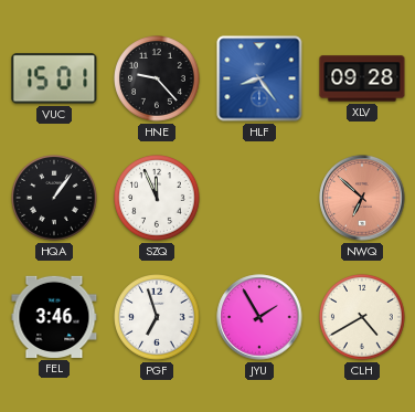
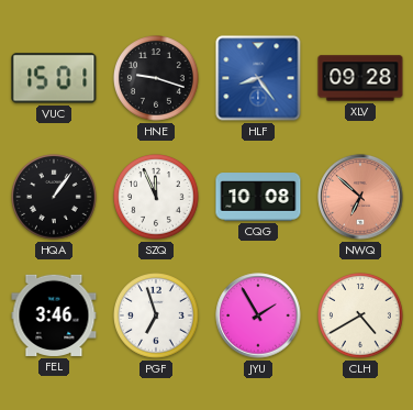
HNE: 9:23 -> 9:18 (157, 79)
CQG: none -> 10:08 (258, 197)
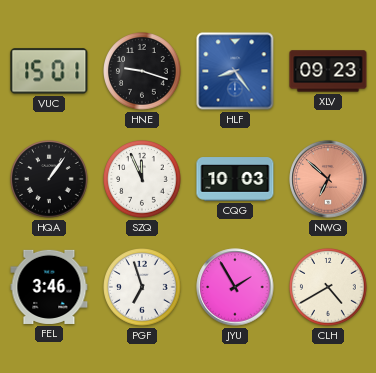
XLV: 09:28 -> 09:23 (328, 71)
CQG: 10:08 -> 10:03 (235, 179)
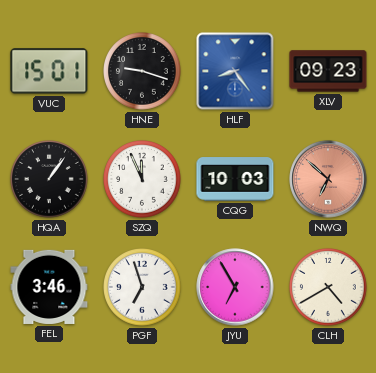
JYU: 1:55 -> 6:55 (235, 287)
